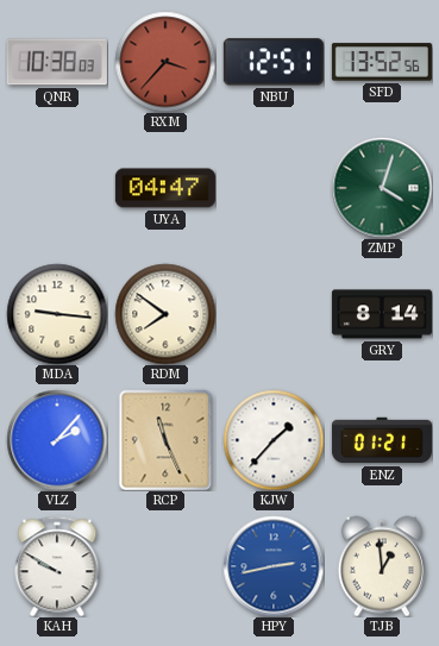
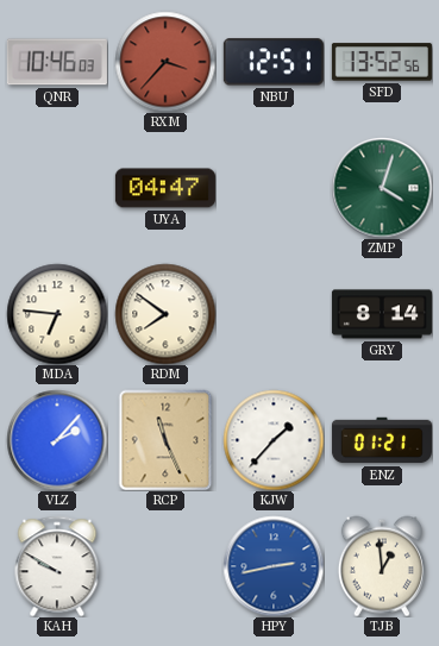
QNR: 10:38 -> 10:46 (57, 62)
MDA: 9:16 -> 6:46 (57, 314)
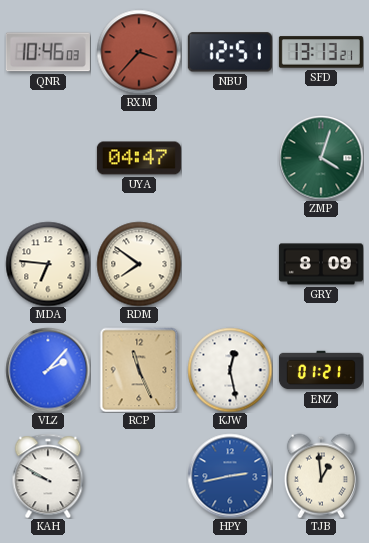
SFD: 13:52 -> 13:13 (321, 52)
GRY: 8:14 -> 8:09 (321, 264)
KJW: 1:37 -> 12:28 (230, 370)
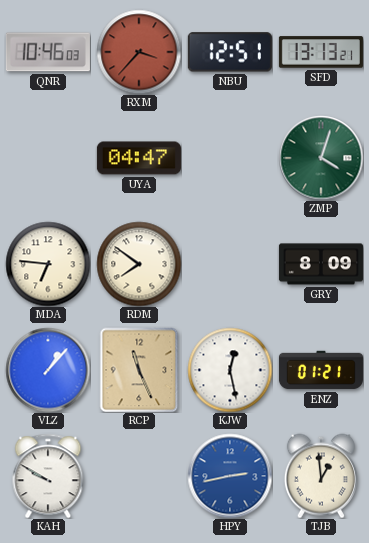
VLZ: 2:07 -> 1:07 (48, 370)
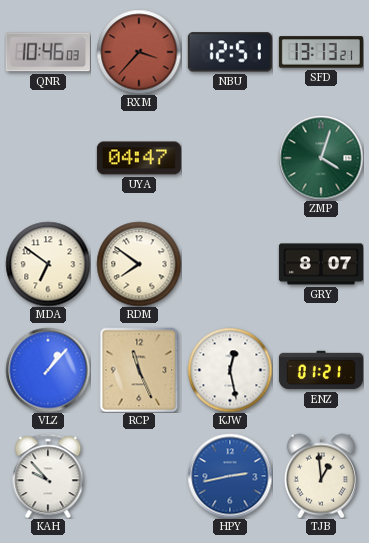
MDA: 6:46 -> 6:51 (48, 264)
GRY: 8:09 -> 8:07 (321, 264)
KAH: 9:50 -> 9:53 (48, 476)
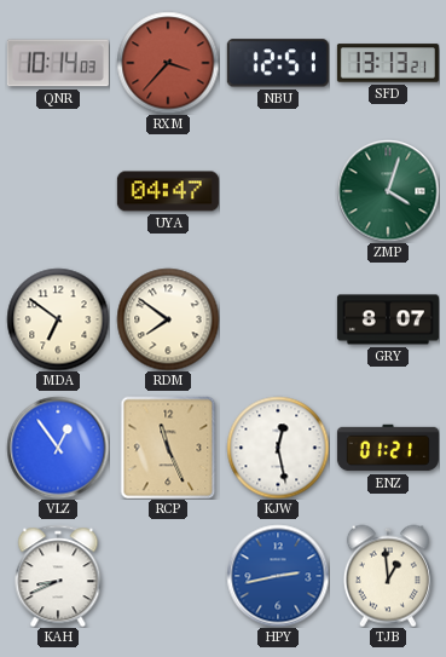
QNR: 10:46 -> 10:14 (58, 63)
VLZ: 1:07 -> 12:54 (58, 448)
KAH: 9:53 -> 8:41 (58, 576)
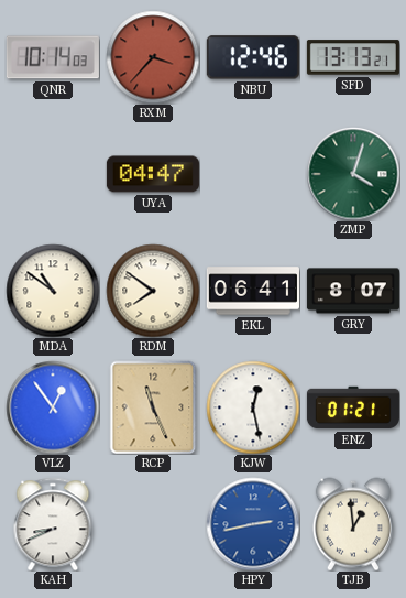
NBU: 12:51 -> 12:46 (253, 57)
MDA: 6:51 -> 10:51 (53, 291)
EKL: none -> 06:41 (253, 291)
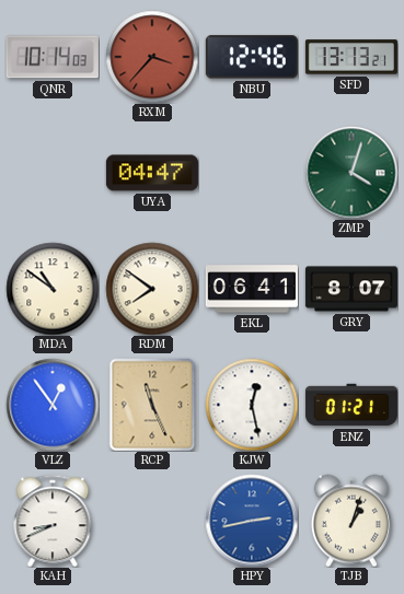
TJB: 12:59 -> 1:03 (351, 521)
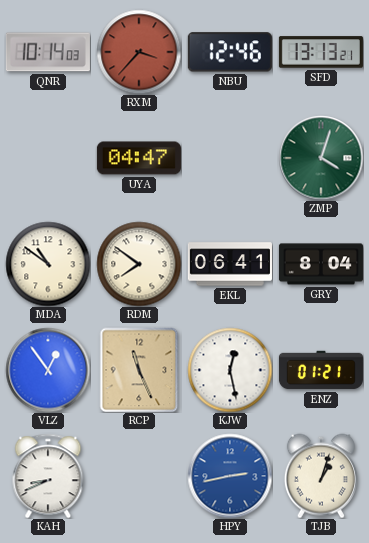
GRY: 8:07 -> 8:04 (321, 264)
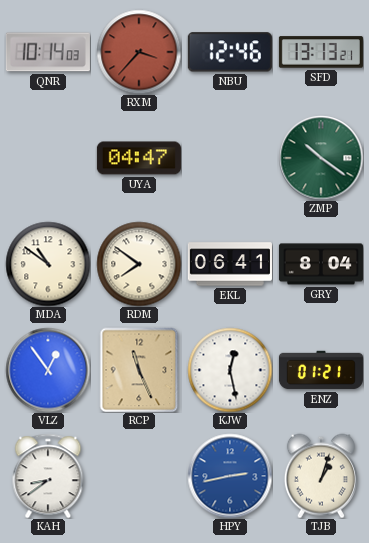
ZMP: 4:03 -> 10:21 (321, 158)
KAH: 8:41 -> 8:39 (48, 476)
